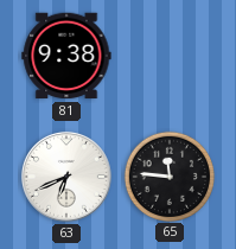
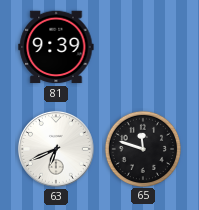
81: 9:38 -> 9:39 (56, 47)
65: 11:46 -> 11:48 (142, 148)
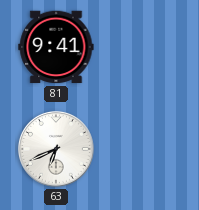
81: 9:39 -> 9:41 (56, 47)
65: 11:48 -> none (142, 148)
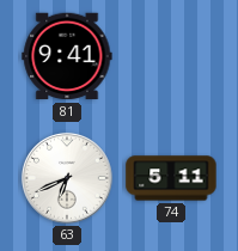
74: none -> 5:11 (171, 178)
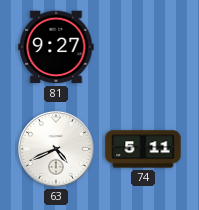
81: 9:41 -> 9:27 (56, 47)
63: 6:41 -> 4:41 (56, 149)
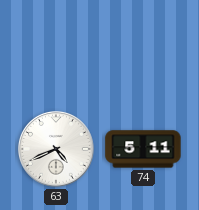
81: 9:27 -> none (56, 47)
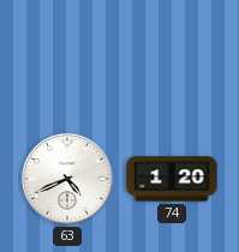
74: 5:11 -> 1:20 (172, 179)
